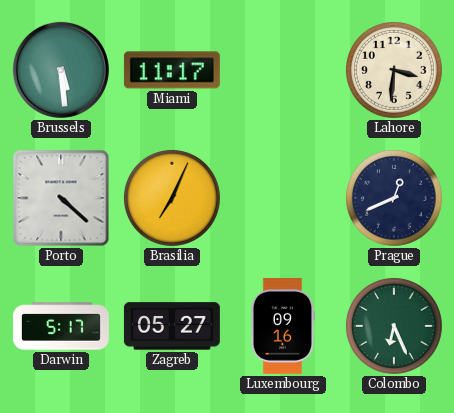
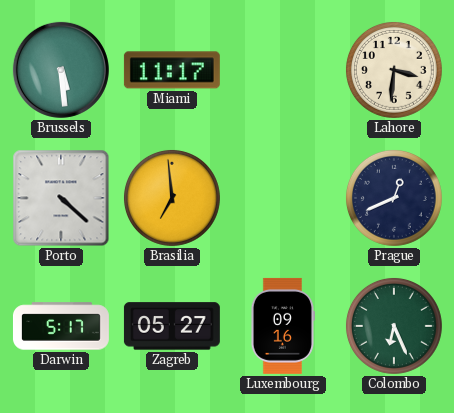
Brasilia: 7:04 -> 6:59 (172, 198)
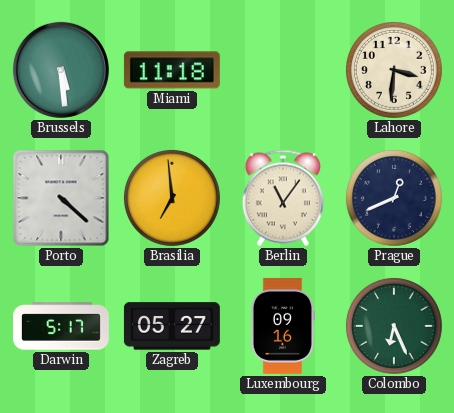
Miami: 11:17 -> 11:18 (172, 70)
Berlin: none -> 11:06 (283, 198)
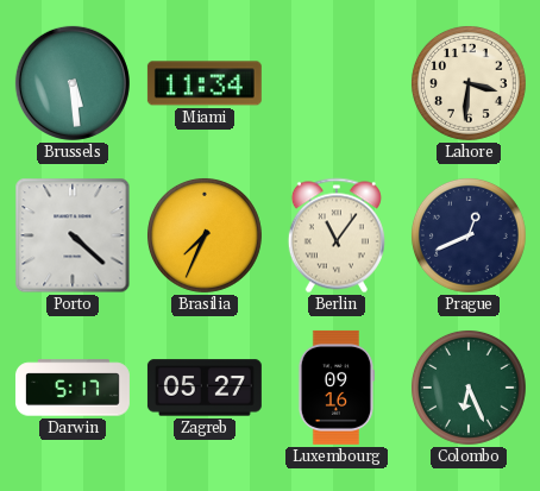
Miami: 11:18 -> 11:34 (205, 83)
Brasilia: 6:59 -> 7:34 (205, 235)
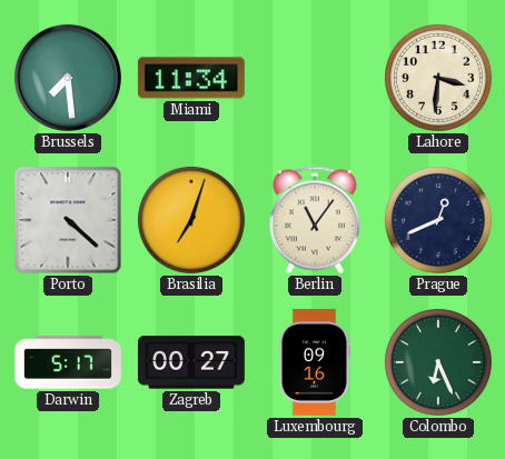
Brussels: 5:29 -> 7:29 (68, 78)
Brasilia: 7:34 -> 7:03 (191, 220)
Zagreb: 05:27 -> 00:27 (191, 362)
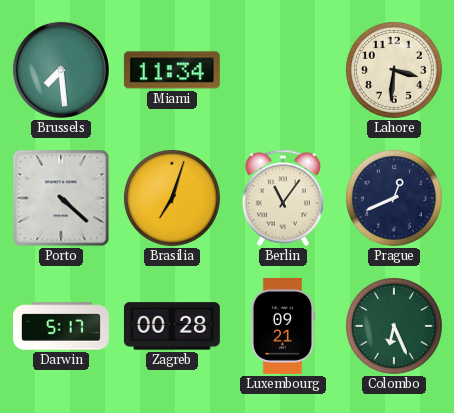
Zagreb: 00:27 -> 00:28 (172, 326)
Luxembourg: 09:16 -> 09:21 (282, 326)
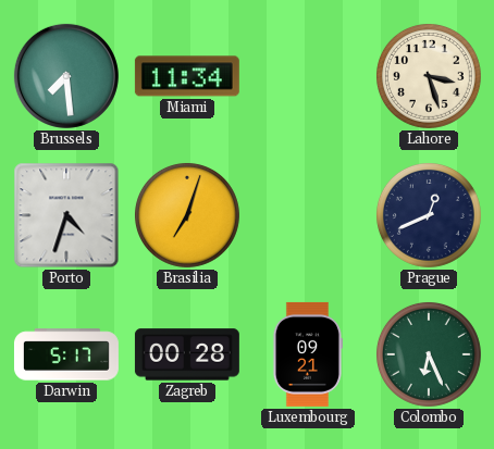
Lahore: 3:31 -> 3:27 (429, 76)
Porto: 4:22 -> 4:33 (66, 215)
Berlin: 11:06 -> none (283, 198)
